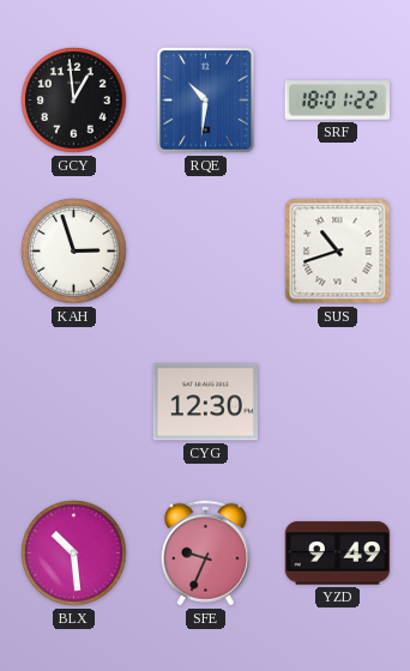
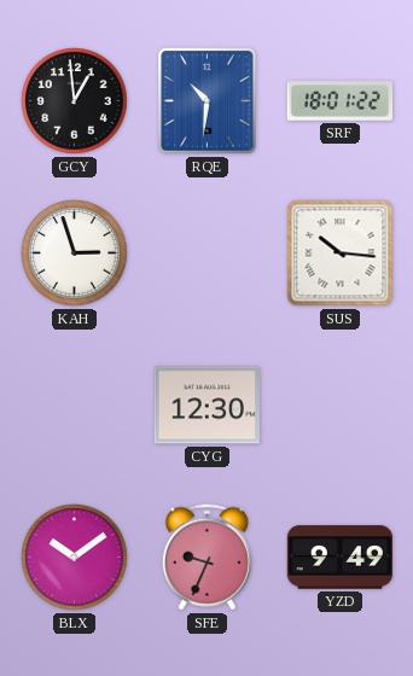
SUS: 10:42 -> 10:16 (341, 253)
BLX: 10:29 -> 10:09 (75, 558)
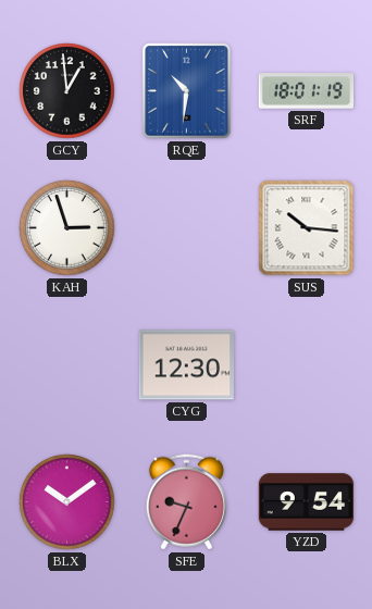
SRF: 18:01:22 -> 18:01:19 (307, 91)
YZD: 9:49 -> 9:54 (307, 502)
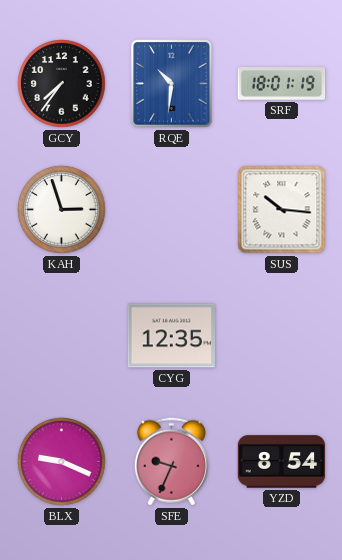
GCY: 12:59 -> 7:36 (62, 84)
CYG: 12:30 -> 12:35 (171, 336)
BLX: 10:09 -> 9:19 (62, 462)
YZD: 9:54 -> 8:54 (282, 462)
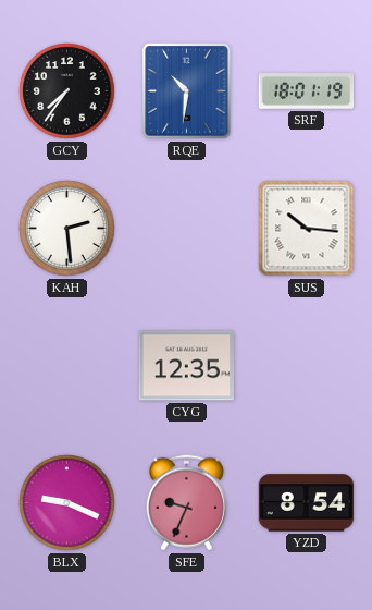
KAH: 2:57 -> 2:29 (67, 229)
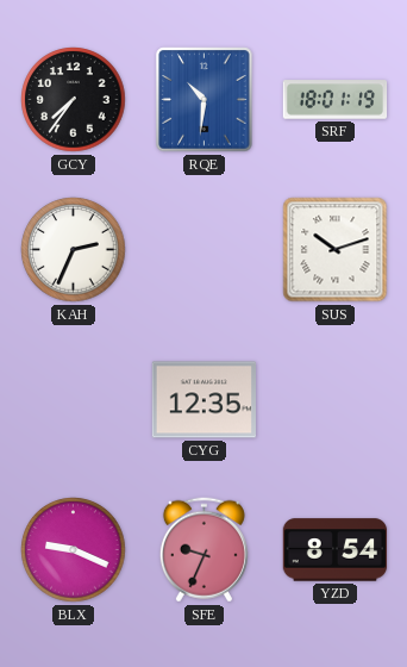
KAH: 2:29 -> 2:34 (74, 250)
SUS: 10:16 -> 10:12 (336, 250)
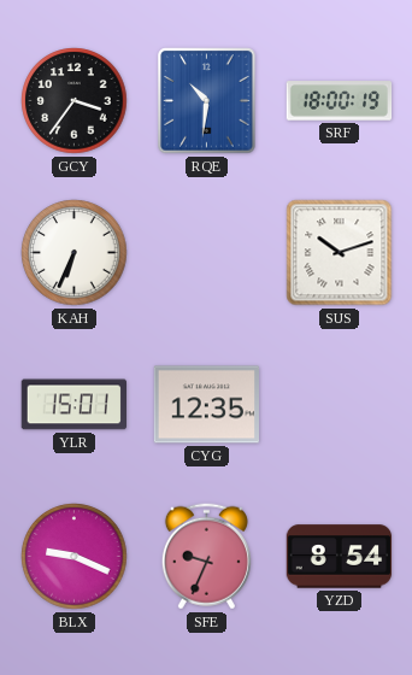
GCY: 7:36 -> 3:36 (75, 101)
SRF: 18:01 -> 18:00 (340, 101)
KAH: 2:34 -> 6:34 (75, 253)
YLR: none -> 15:01 (73, 405)
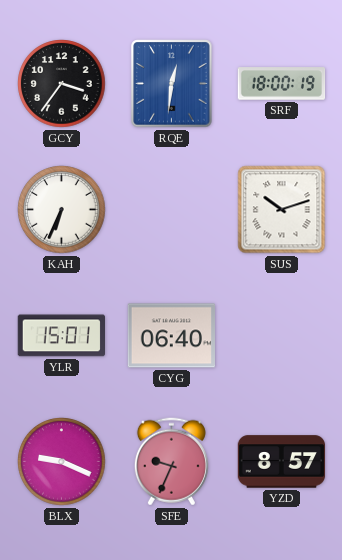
RQE: 10:31 -> 12:31 (172, 84)
CYG: 12:35 -> 06:40 (171, 336)
YZD: 8:54 -> 8:57 (282, 462)
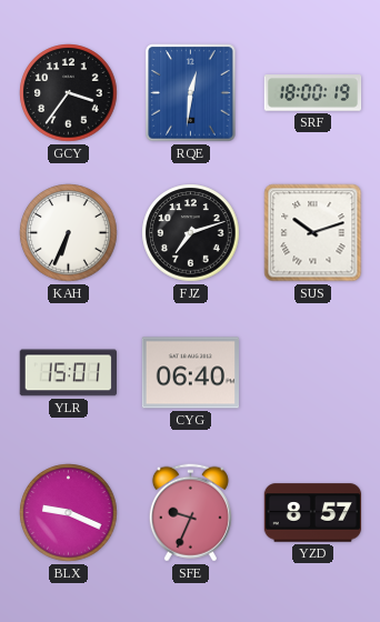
FJZ: none -> 7:12 (191, 233)
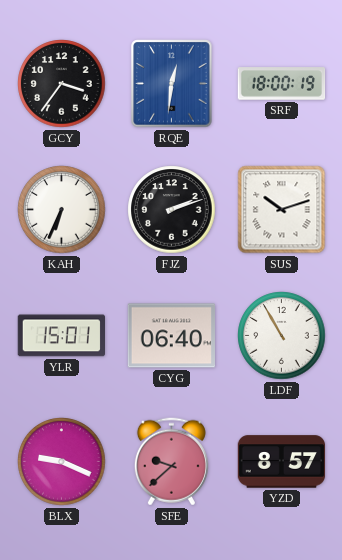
FJZ: 7:12 -> 2:12 (172, 210)
LDF: none -> 10:55 (282, 336)
SFE: 9:34 -> 9:38 (171, 462)
